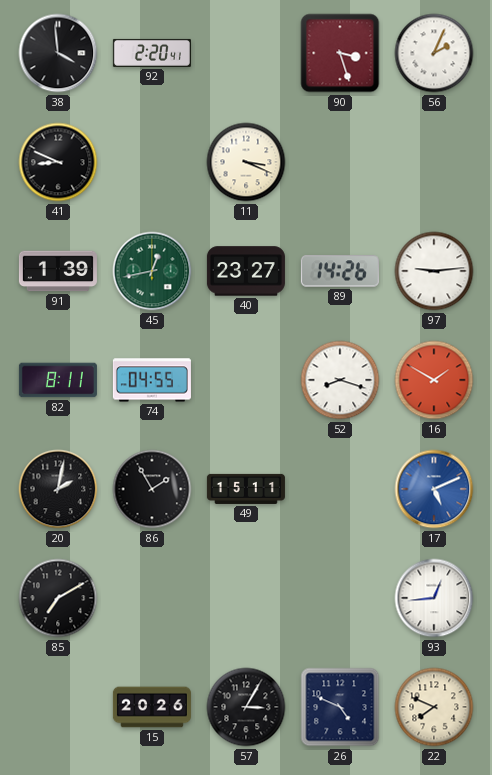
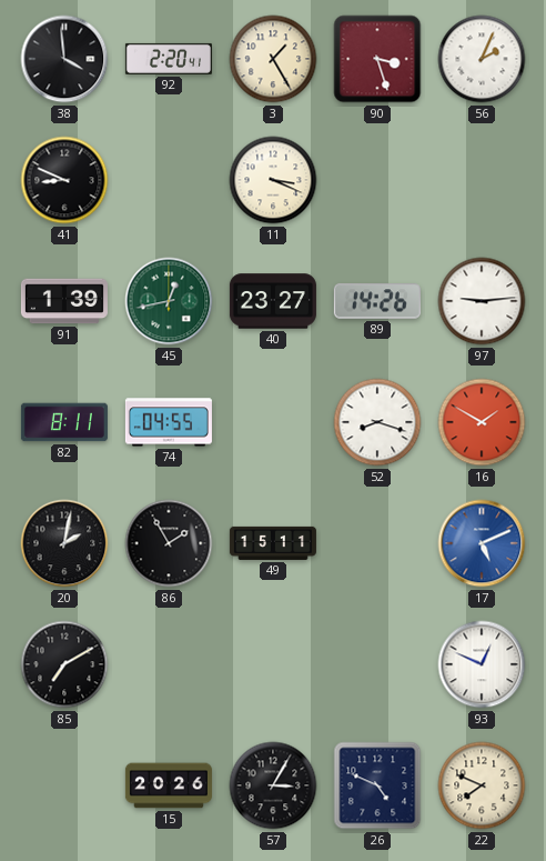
3: none -> 1:25 (273, 59)
93: 12:44 -> 12:49 (482, 664)
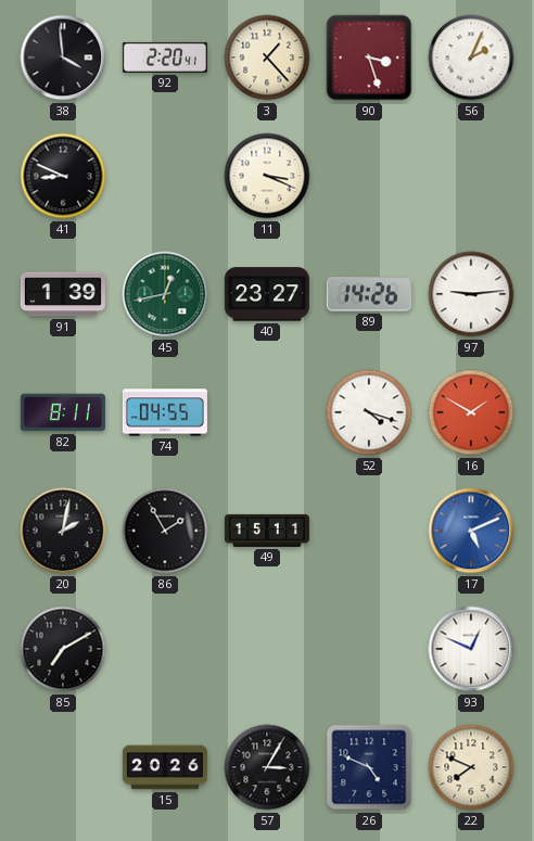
3: 1:25 -> 1:23 (267, 58)
52: 8:18 -> 4:18 (369, 412)
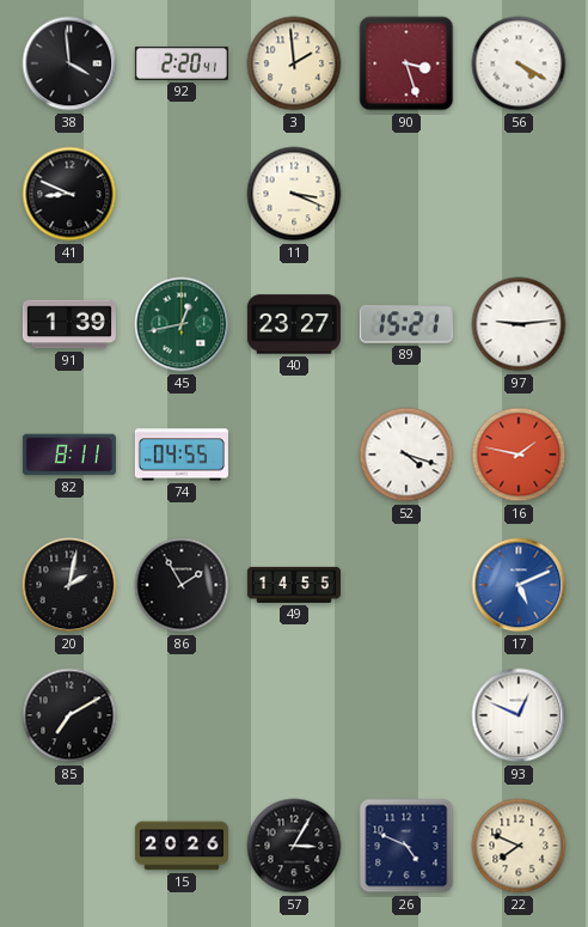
3: 1:23 -> 1:59 (294, 63)
56: 2:04 -> 4:20 (519, 63)
89: 14:26 -> 15:21 (406, 324)
16: 1:50 -> 1:47 (519, 455)
49: 15:11 -> 14:55 (294, 585)
